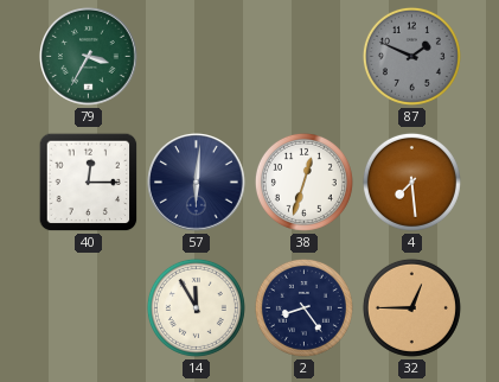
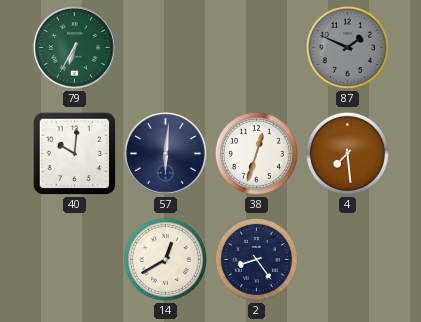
79: 3:35 -> 6:35 (75, 48)
40: 12:15 -> 10:01 (75, 154)
14: 11:55 -> 12:40 (165, 259)
32: 12:45 -> none (411, 307)
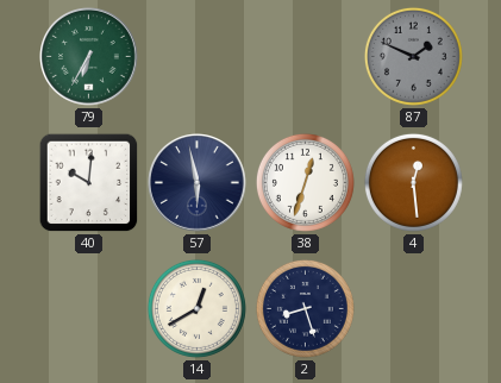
57: 6:01 -> 5:58 (198, 183)
4: 7:29 -> 12:29 (413, 182)
2: 8:24 -> 8:27 (305, 308)
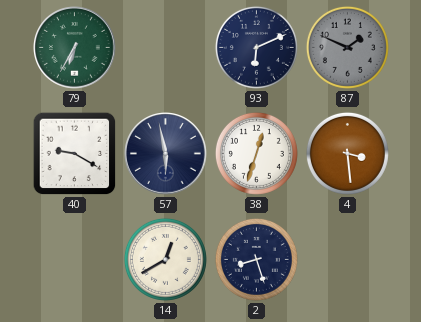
93: none -> 6:11 (256, 47)
40: 10:01 -> 9:20 (75, 154)
4: 12:29 -> 3:29 (347, 153)
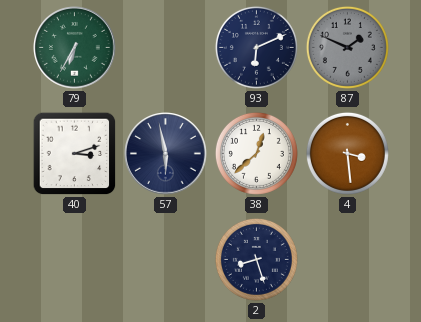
40: 9:20 -> 3:12 (75, 154)
38: 12:33 -> 12:38 (256, 153)
14: 12:40 -> none (165, 259)
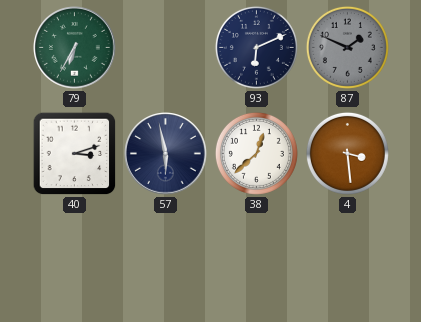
2: 8:27 -> none (256, 259)
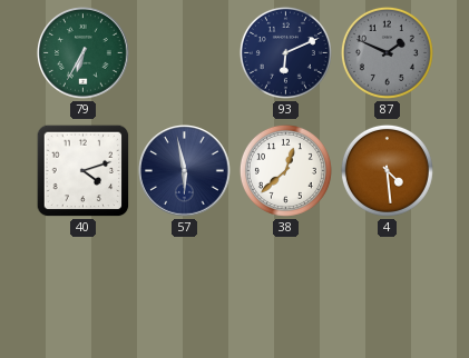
40: 3:12 -> 4:12 (84, 171)
4: 3:29 -> 4:29 (387, 170)
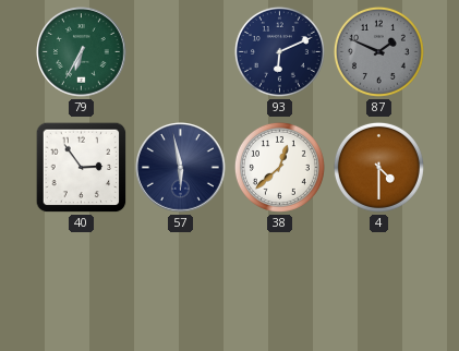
40: 4:12 -> 2:54 (82, 168)
4: 4:29 -> 4:30 (378, 167)
